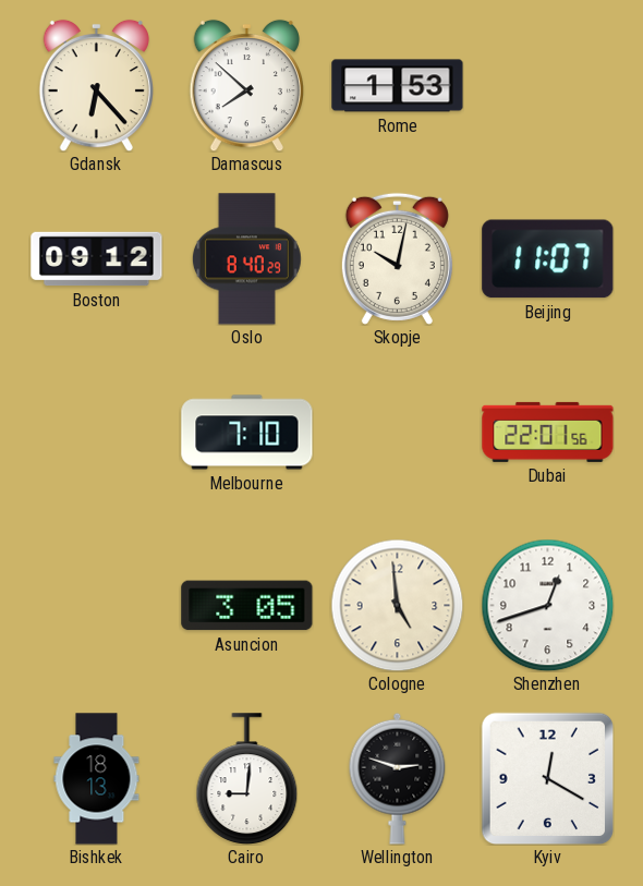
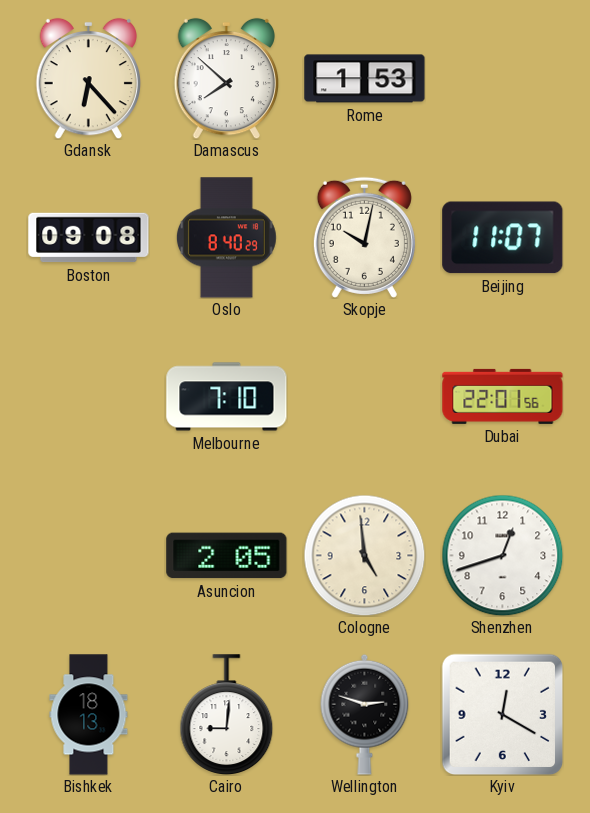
Boston: 09:12 -> 09:08 (89, 238)
Asuncion: 3:05 -> 2:05 (227, 556)
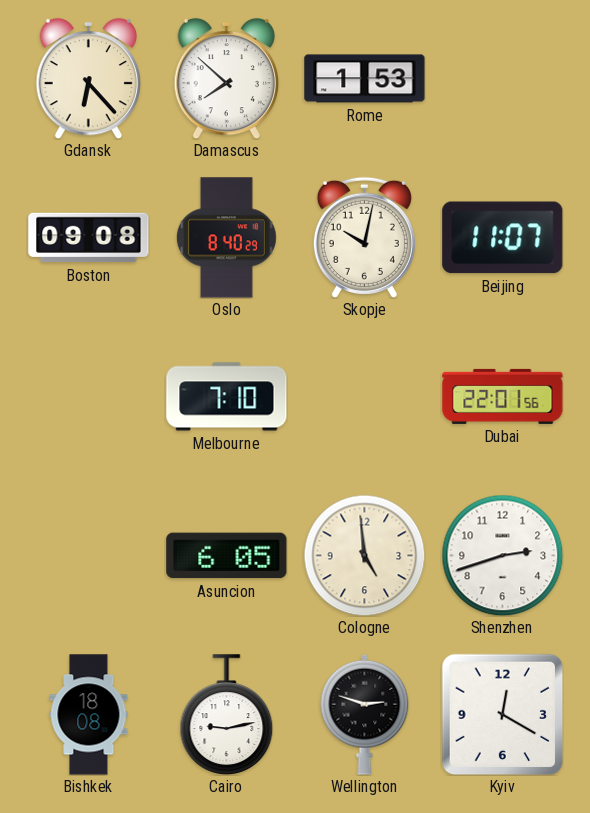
Asuncion: 2:05 -> 6:05 (227, 556)
Shenzhen: 12:42 -> 2:42 (502, 555)
Bishkek: 18:13 -> 18:08 (89, 715)
Cairo: 9:01 -> 9:13 (227, 714)
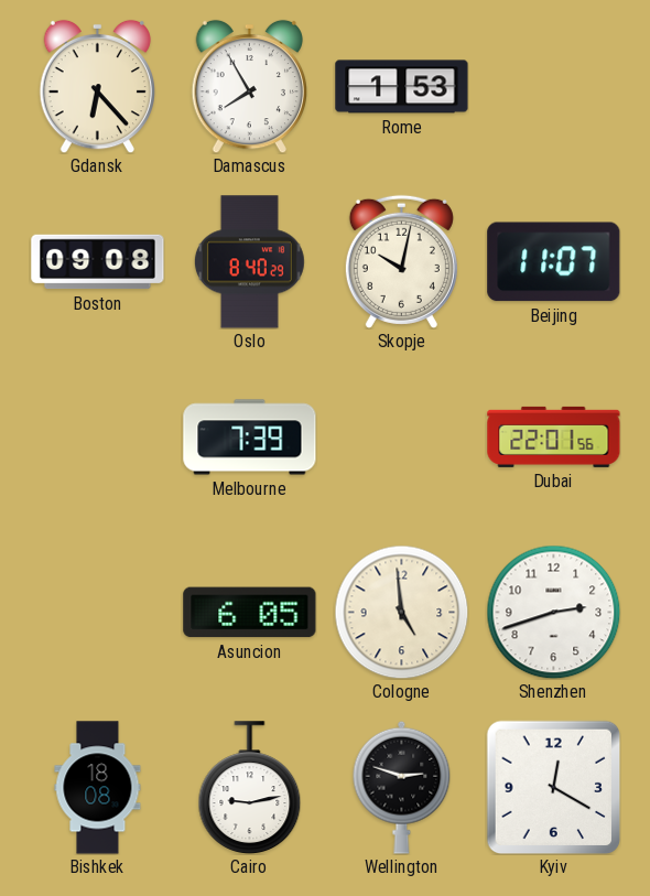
Damascus: 7:52 -> 7:55 (249, 86)
Melbourne: 7:10 -> 7:39 (250, 438)
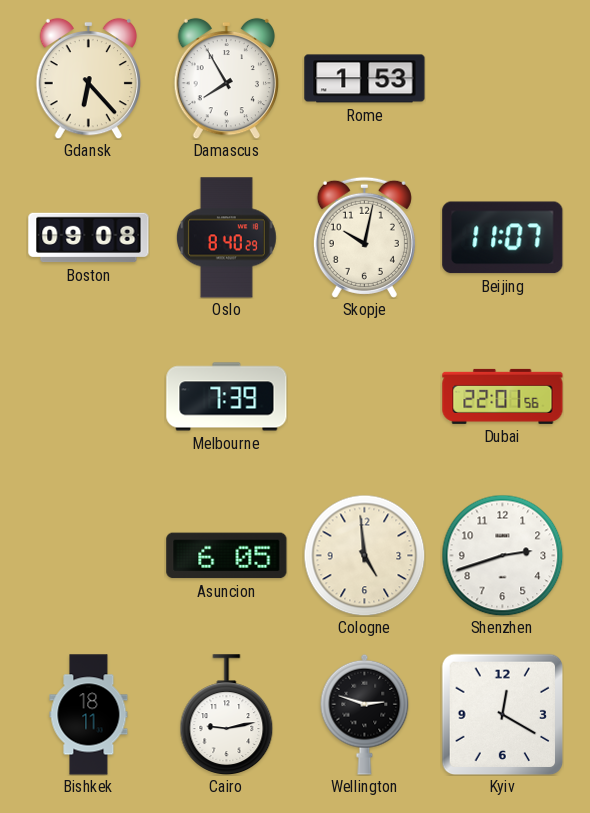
Bishkek: 18:08 -> 18:11 (89, 715)
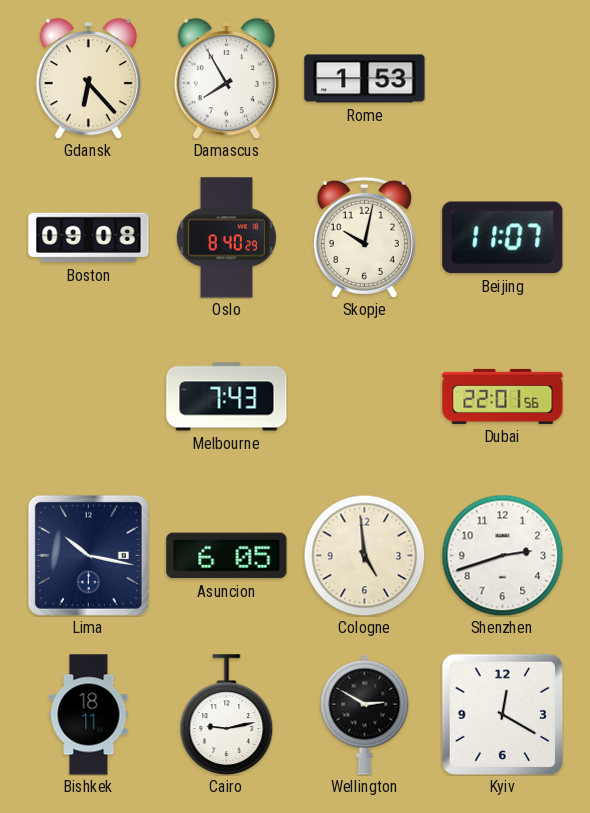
Melbourne: 7:39 -> 7:43 (227, 397)
Lima: none -> 10:17 (88, 555)
Wellington: 2:48 -> 2:50 (365, 714)
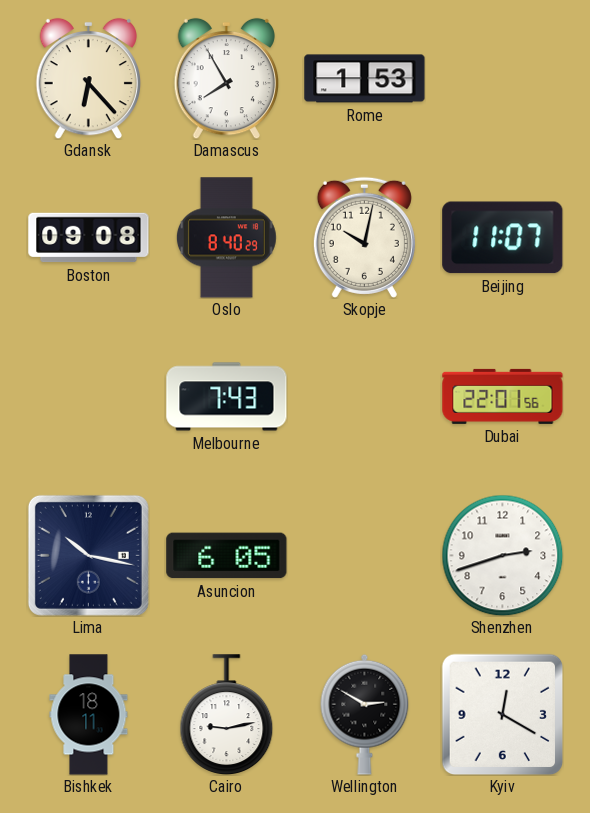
Cologne: 4:59 -> none (364, 555)
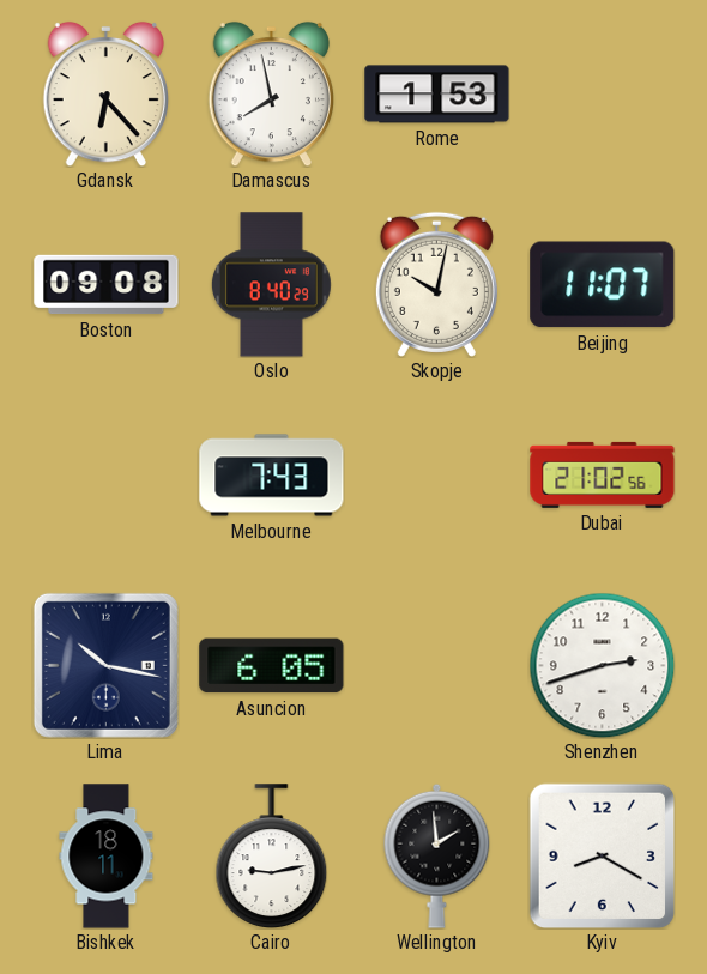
Damascus: 7:55 -> 7:58 (271, 93)
Dubai: 22:01 -> 21:02 (603, 474)
Wellington: 2:50 -> 1:59 (437, 855)
Kyiv: 12:20 -> 8:20 (602, 855)
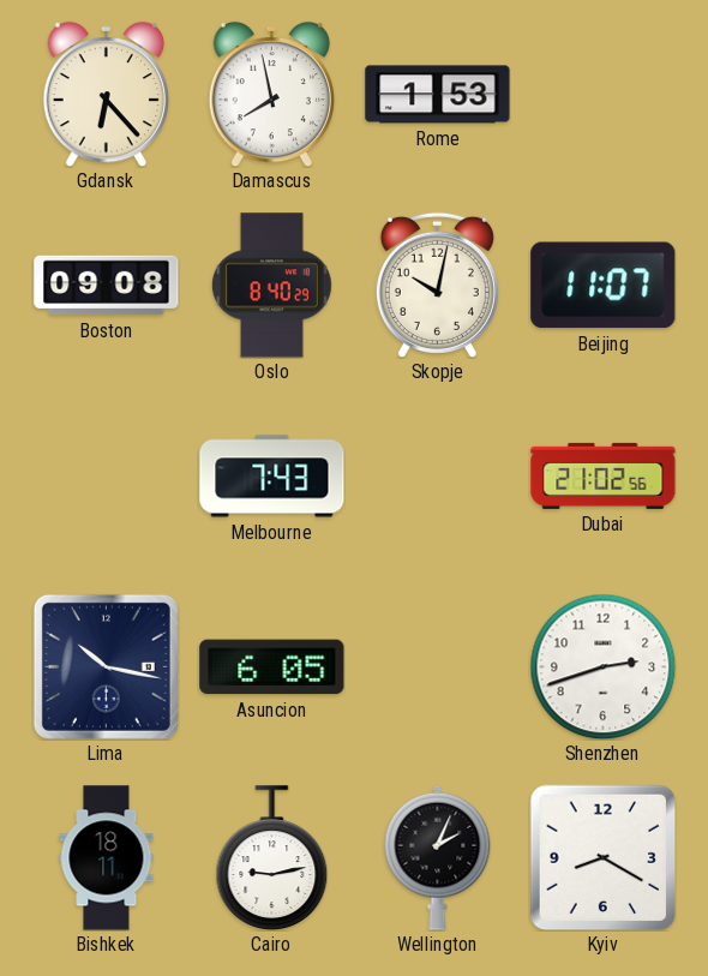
Wellington: 1:59 -> 2:04 (438, 857)
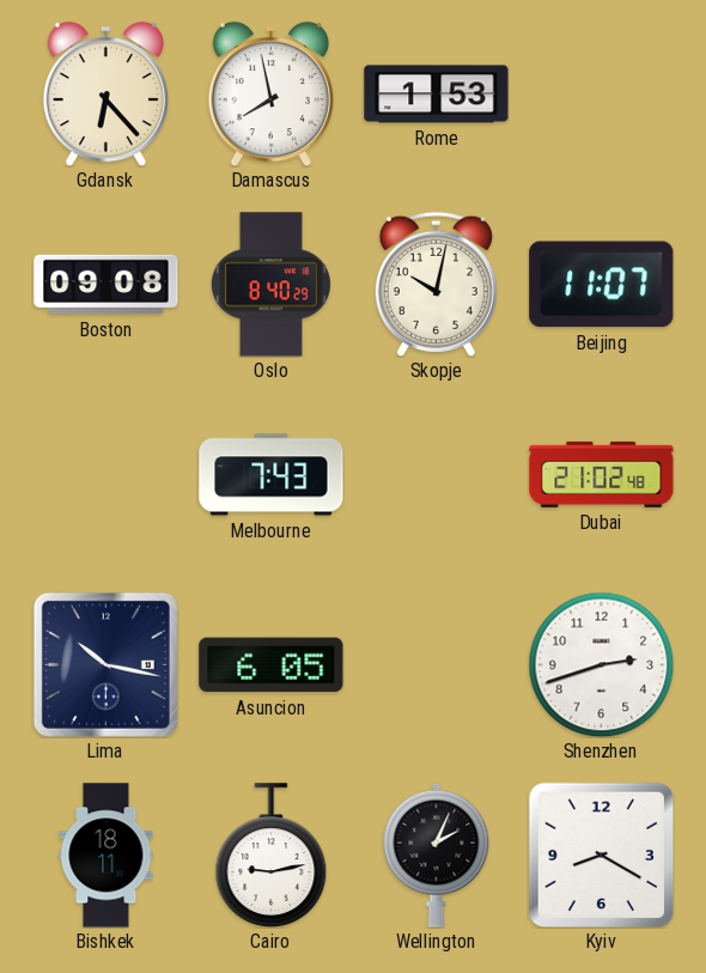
Dubai: 21:02:56 -> 21:02:48 (602, 474)
